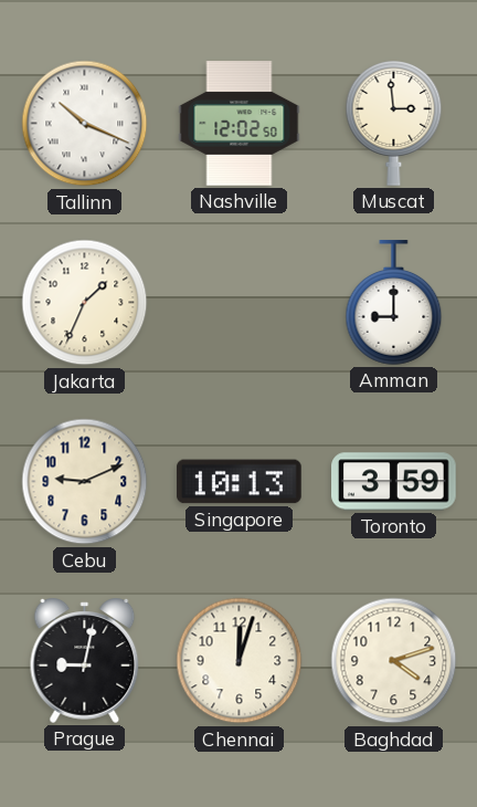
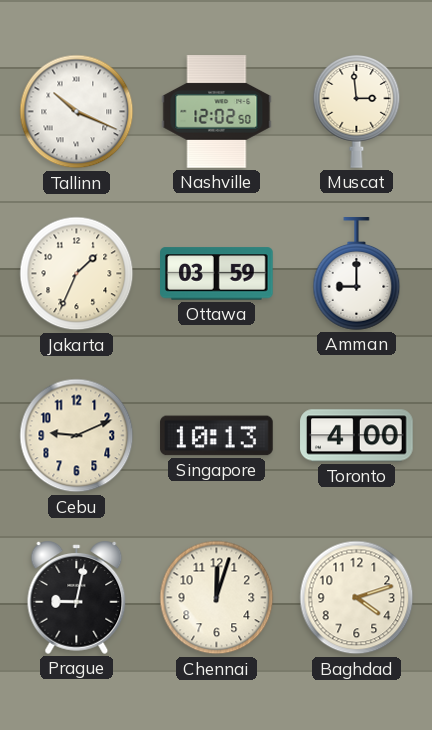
Ottawa: none -> 03:59 (217, 274)
Toronto: 3:59 -> 4:00 (357, 436)
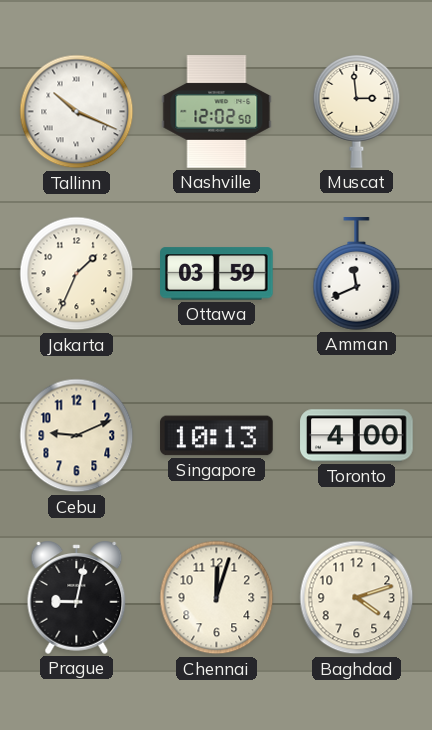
Amman: 9:00 -> 11:41 (357, 274)
